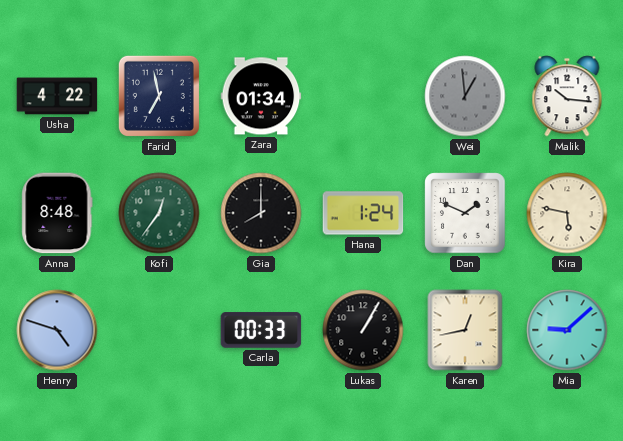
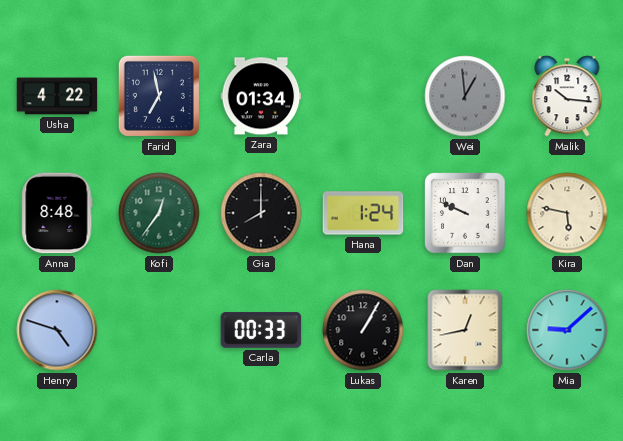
Dan: 1:49 -> 9:49 (465, 213)
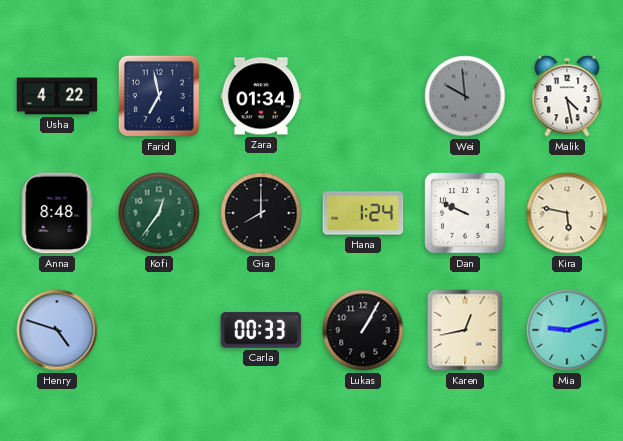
Wei: 12:59 -> 9:59 (465, 96)
Malik: 10:16 -> 4:28 (567, 96)
Mia: 9:08 -> 9:12 (567, 330)
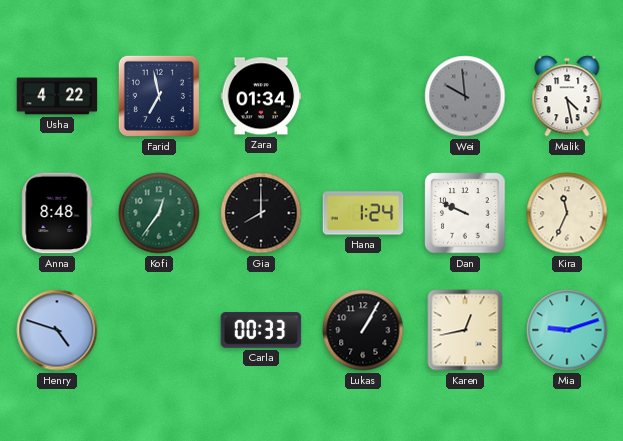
Kira: 5:47 -> 11:34 (567, 213)
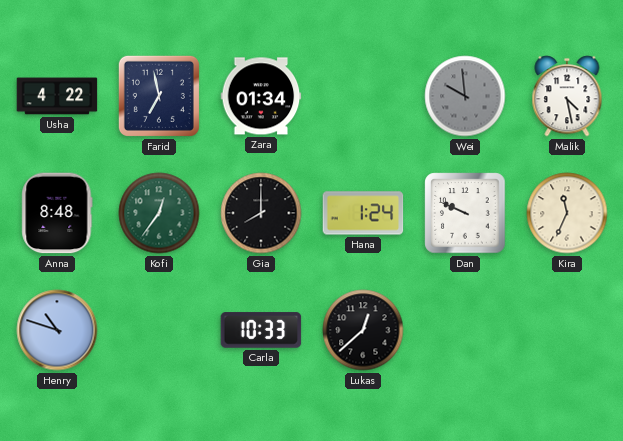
Henry: 4:48 -> 10:48 (57, 330)
Carla: 00:33 -> 10:33 (261, 330)
Lukas: 1:05 -> 12:38 (363, 330)
Karen: 12:43 -> none (465, 330)
Mia: 9:12 -> none (567, 330)
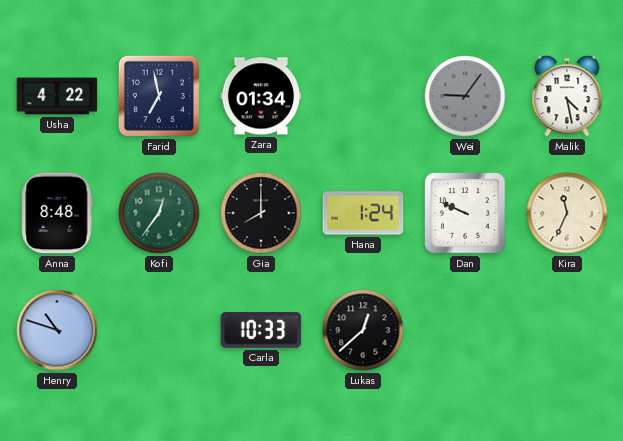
Wei: 9:59 -> 9:06 (465, 96)
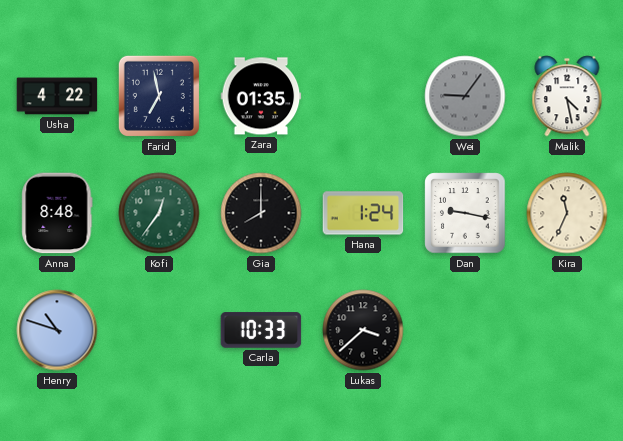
Zara: 01:34 -> 01:35 (261, 96)
Dan: 9:49 -> 9:17 (465, 213)
Lukas: 12:38 -> 3:38 (363, 330)
